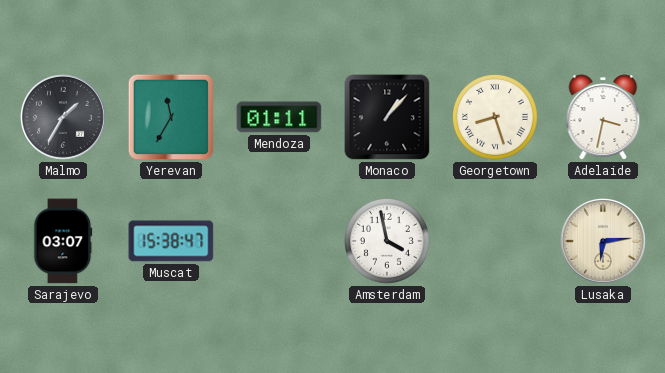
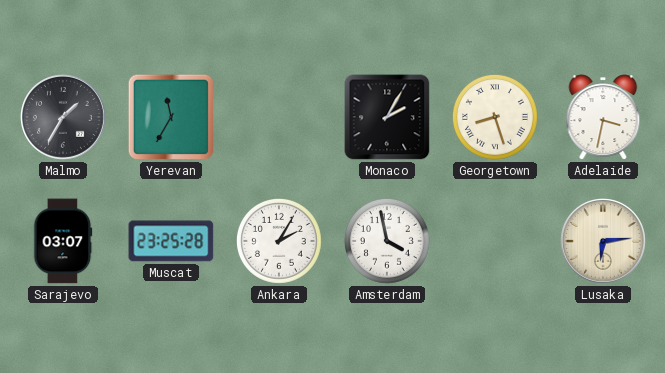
Mendoza: 01:11 -> none (279, 117)
Monaco: 1:07 -> 2:05 (387, 117)
Muscat: 15:38 -> 23:25 (171, 241)
Ankara: none -> 2:05 (279, 241)
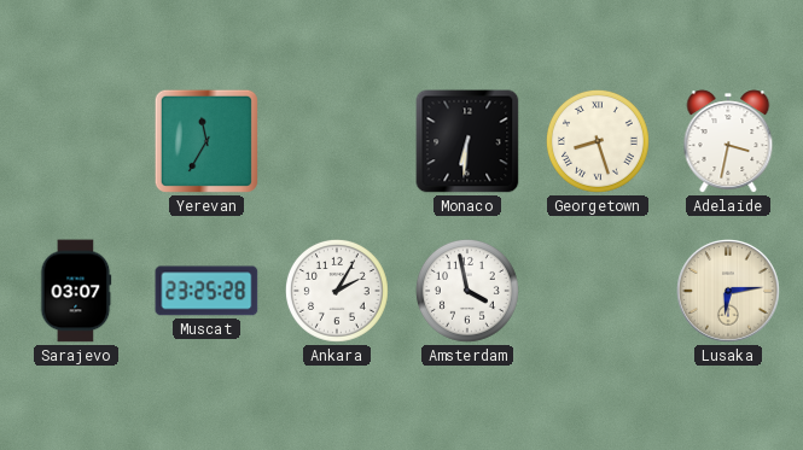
Malmo: 1:35 -> none (63, 117)
Monaco: 2:05 -> 6:31 (467, 141)
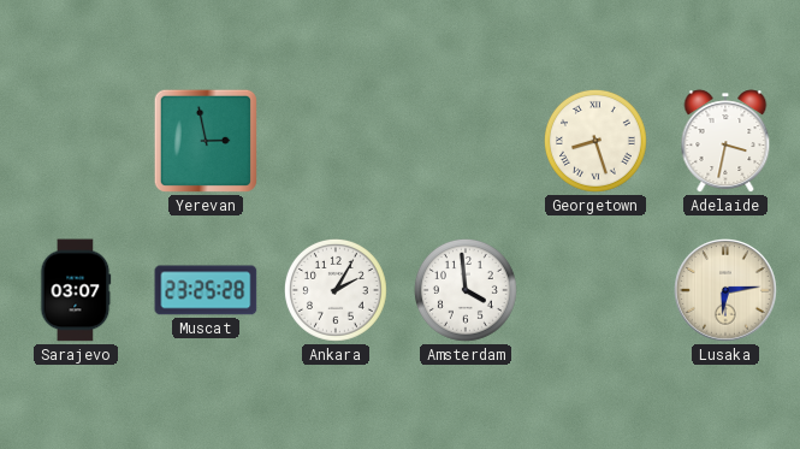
Yerevan: 11:35 -> 2:58 (206, 141)
Monaco: 6:31 -> none (467, 141)
Amsterdam: 3:58 -> 3:59 (466, 290)
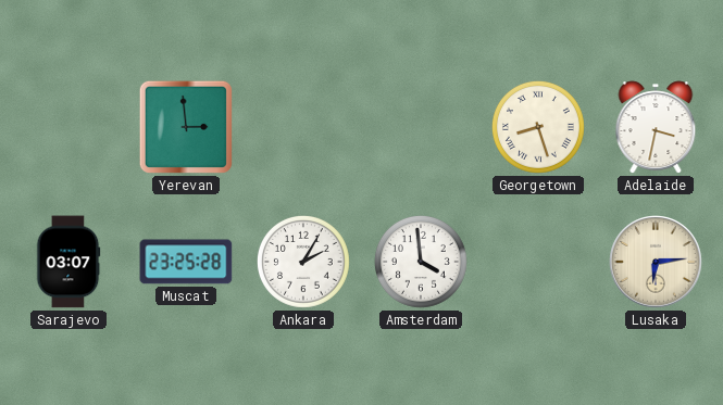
Yerevan: 2:58 -> 2:59 (186, 127)
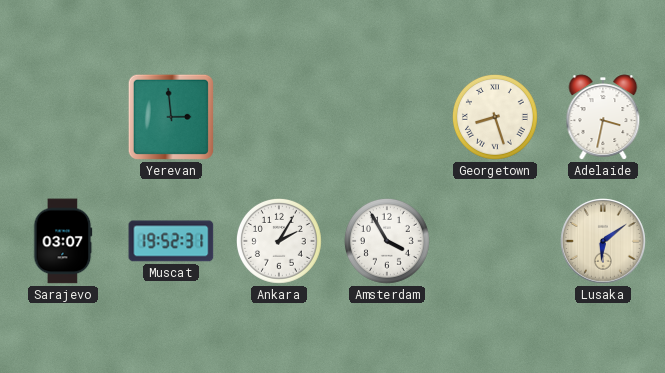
Muscat: 23:25 -> 19:52 (171, 241)
Amsterdam: 3:59 -> 3:55 (387, 241)
Lusaka: 6:14 -> 6:09 (603, 241)
